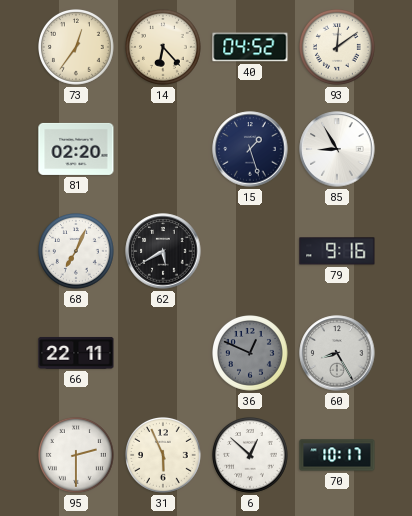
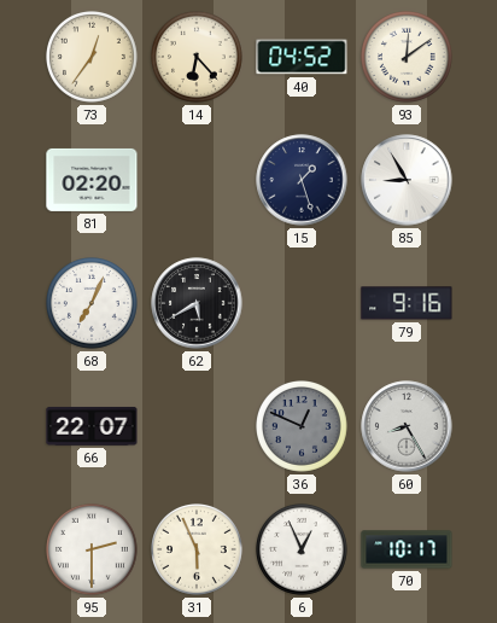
66: 22:11 -> 22:07 (92, 426)
6: 12:52 -> 12:56 (303, 551)
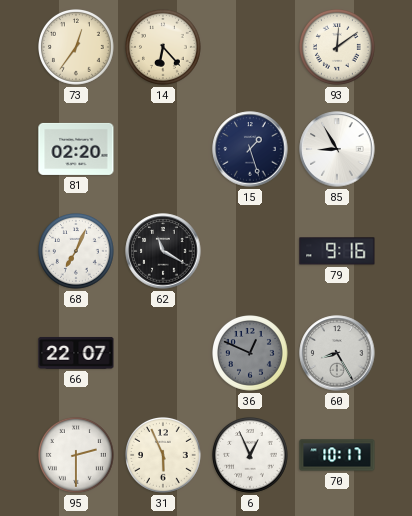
40: 04:52 -> none (302, 57)
62: 5:40 -> 11:20 (163, 251)
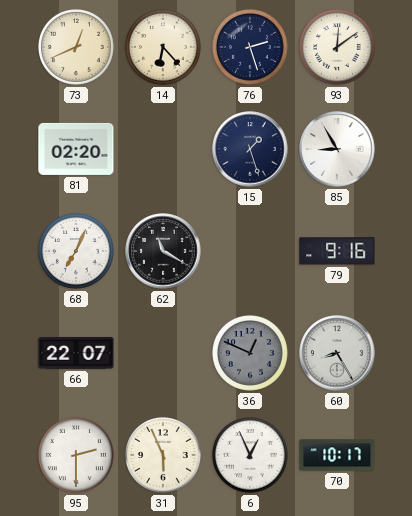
73: 12:36 -> 12:41 (77, 48)
76: none -> 2:27 (251, 48)
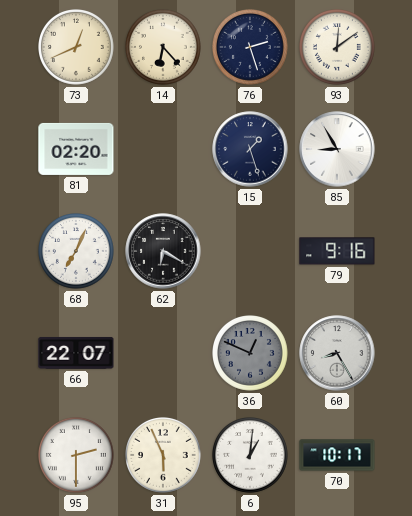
62: 11:20 -> 6:20 (163, 251)
6: 12:56 -> 1:01 (251, 456)
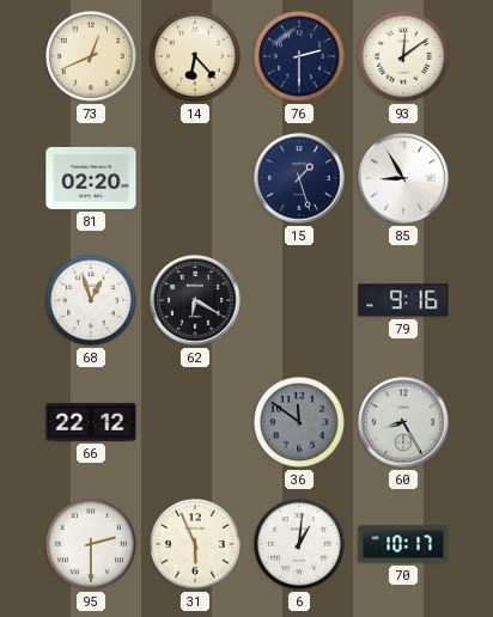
76: 2:27 -> 2:30 (300, 57)
68: 7:04 -> 12:57 (92, 301)
66: 22:07 -> 22:12 (91, 422)
36: 12:49 -> 11:51 (300, 423)
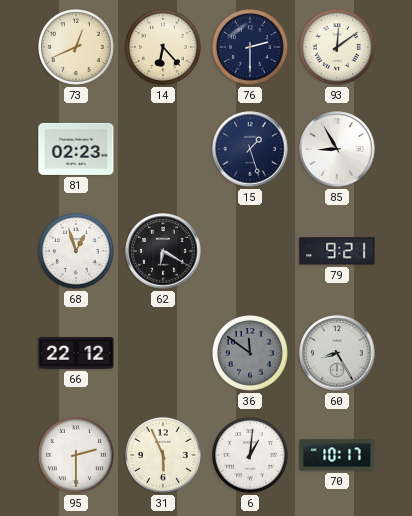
81: 02:20 -> 02:23 (76, 149)
79: 9:16 -> 9:21 (337, 251)
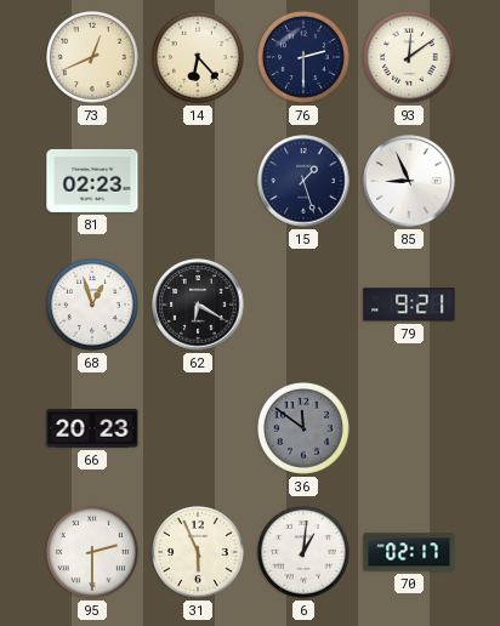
85: 8:55 -> 8:56 (409, 181)
66: 22:12 -> 20:23 (92, 428)
60: 8:25 -> none (337, 353)
70: 10:17 -> 02:17 (409, 552)
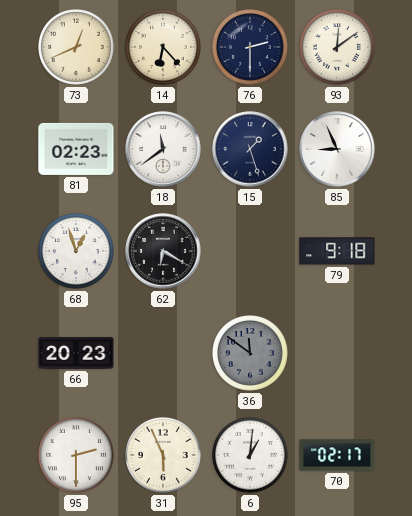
18: none -> 11:39 (163, 149)
79: 9:21 -> 9:18 (337, 251)
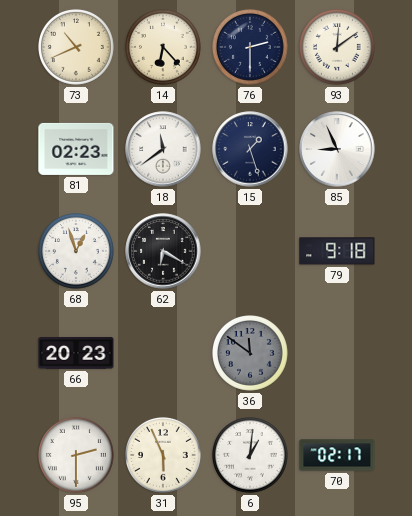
73: 12:41 -> 10:41 (77, 48)
